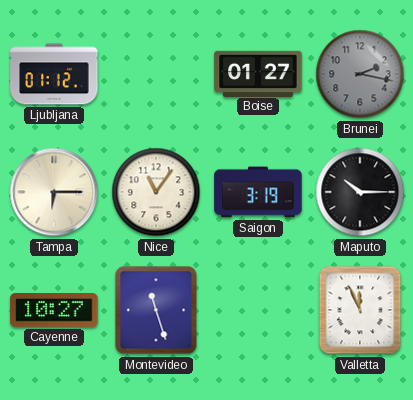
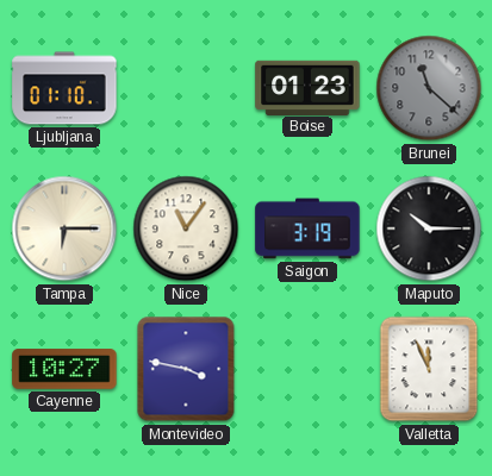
Ljubljana: 01:12 -> 01:10 (64, 88)
Boise: 01:27 -> 01:23 (307, 87)
Brunei: 2:17 -> 11:22 (429, 88)
Montevideo: 11:27 -> 3:47 (186, 369)
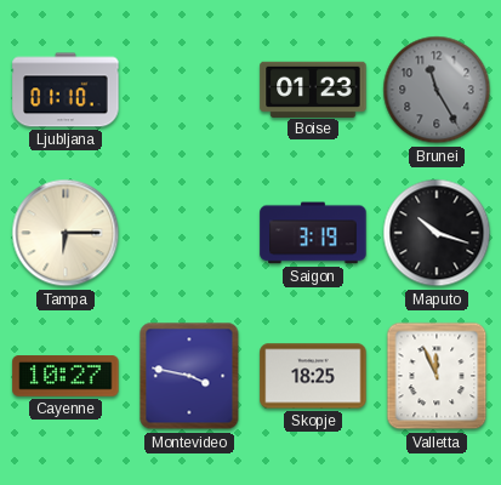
Brunei: 11:22 -> 11:25 (437, 90)
Nice: 11:06 -> none (186, 228)
Maputo: 10:15 -> 10:18 (437, 233)
Skopje: none -> 18:25 (313, 376)
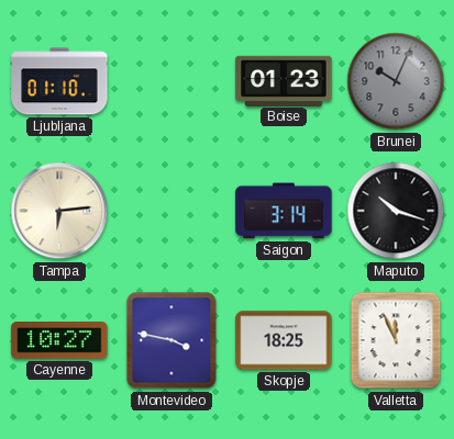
Brunei: 11:25 -> 10:04 (396, 81)
Tampa: 6:15 -> 6:14 (59, 211)
Saigon: 3:19 -> 3:14 (284, 211)
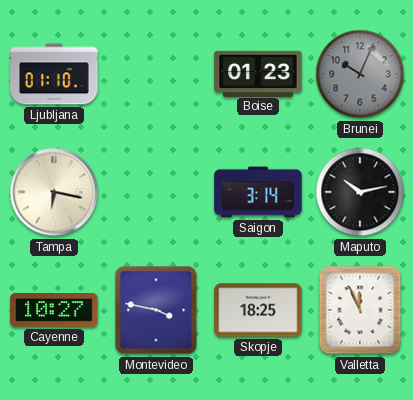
Tampa: 6:14 -> 6:17 (54, 192)
Maputo: 10:18 -> 10:13 (360, 192)
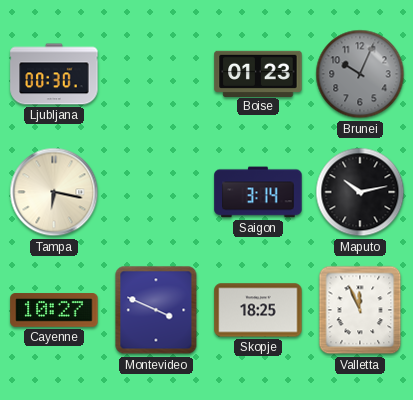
Ljubljana: 01:10 -> 00:30 (54, 74)
Montevideo: 3:47 -> 3:49 (156, 310)
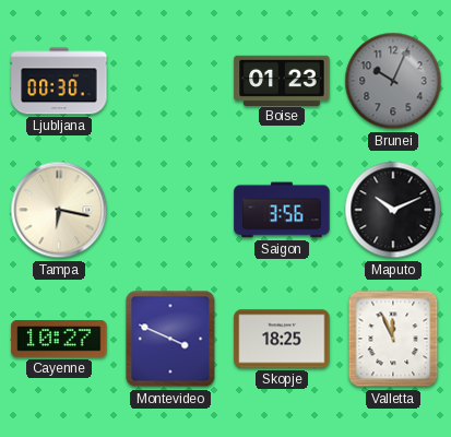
Saigon: 3:14 -> 3:56 (282, 210)
Maputo: 10:13 -> 10:11 (393, 210)
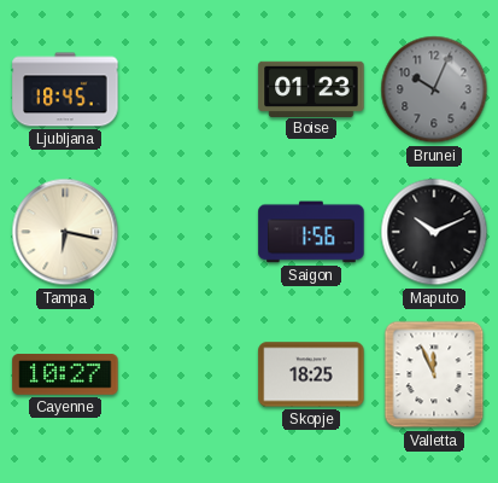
Ljubljana: 00:30 -> 18:45 (65, 89)
Saigon: 3:56 -> 1:56 (311, 232)
Montevideo: 3:49 -> none (170, 339)
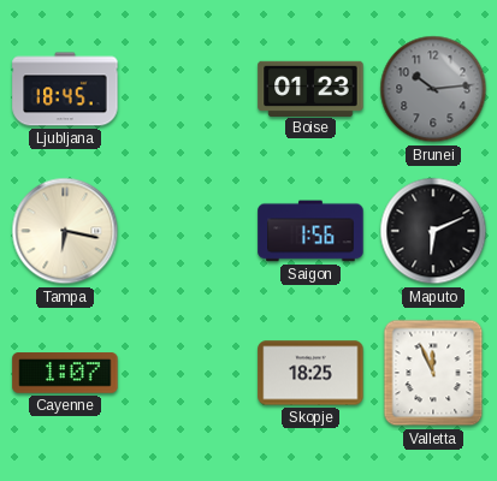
Brunei: 10:04 -> 10:14 (433, 89)
Maputo: 10:11 -> 6:11 (433, 231)
Cayenne: 10:27 -> 1:07 (65, 373)
